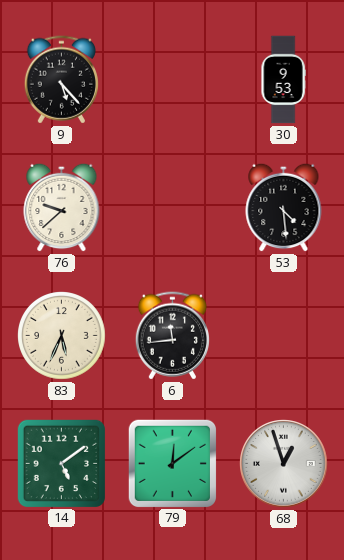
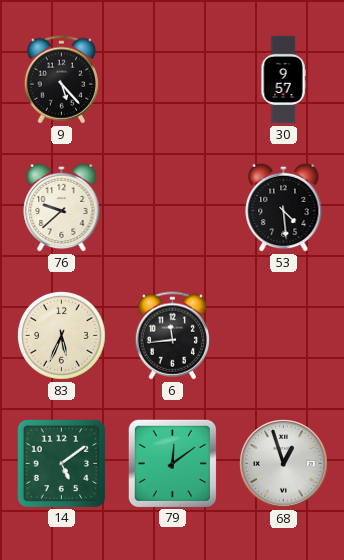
30: 9:53 -> 9:57 (283, 80)
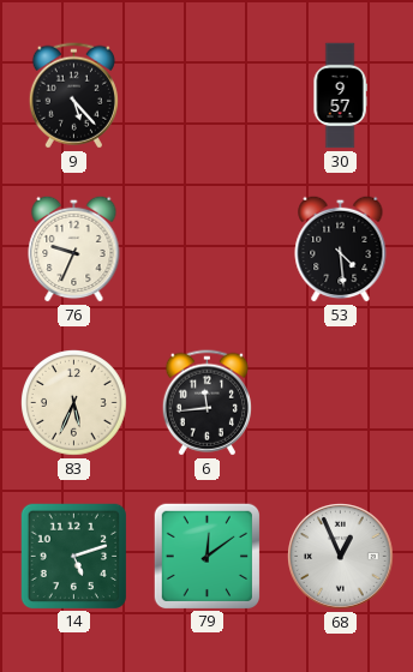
76: 9:38 -> 9:34 (74, 248)
14: 5:09 -> 5:12 (73, 556)
68: 12:57 -> 12:56 (341, 557)
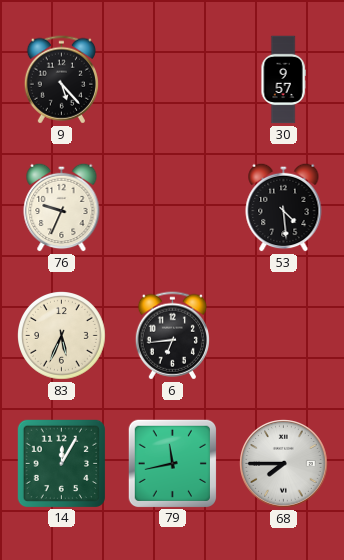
6: 11:44 -> 6:44 (172, 336)
14: 5:12 -> 12:05 (61, 463)
79: 12:09 -> 11:43 (172, 463)
68: 12:56 -> 7:45 (284, 464)
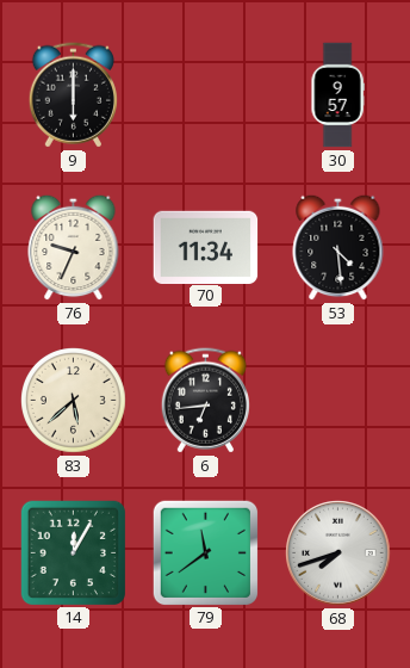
9: 5:23 -> 6:00 (73, 95)
70: none -> 11:34 (206, 247)
83: 5:34 -> 5:38 (74, 401)
79: 11:43 -> 11:39 (205, 552)
68: 7:45 -> 7:42 (338, 553)
